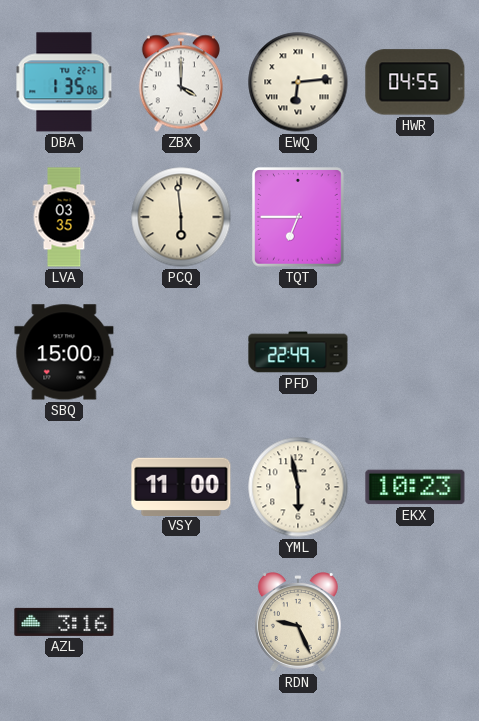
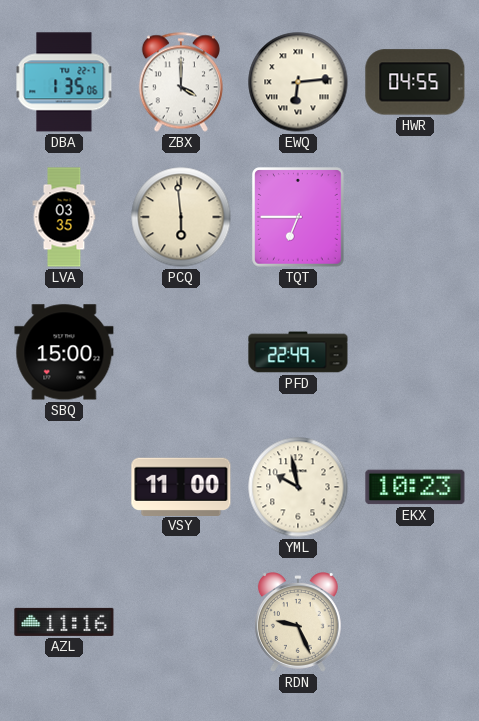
YML: 5:58 -> 9:58 (298, 487)
AZL: 3:16 -> 11:16 (64, 622)
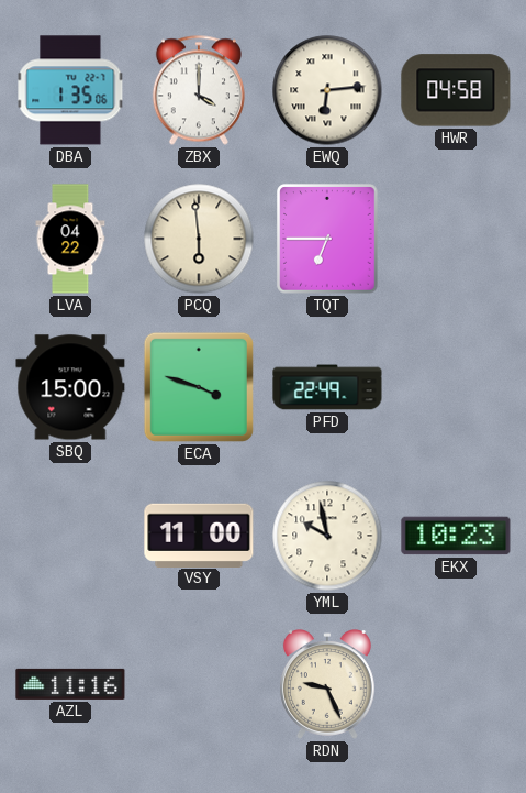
HWR: 04:55 -> 04:58 (456, 90)
LVA: 03:35 -> 04:22 (70, 239)
ECA: none -> 3:48 (199, 387)
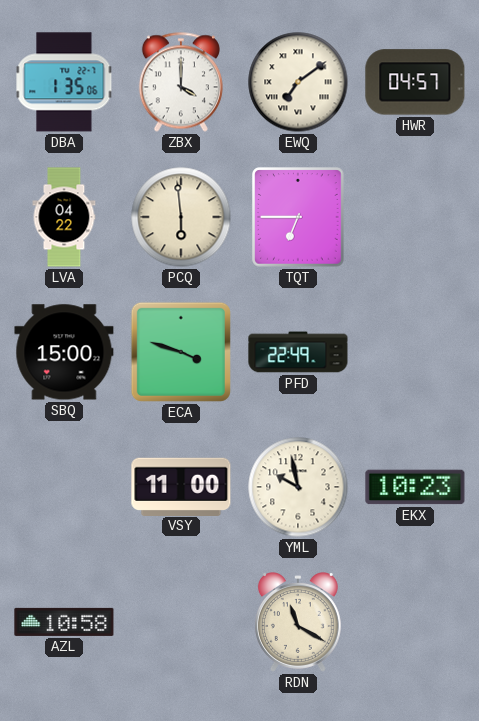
EWQ: 6:14 -> 7:09 (298, 82)
HWR: 04:58 -> 04:57 (415, 82)
AZL: 11:16 -> 10:58 (64, 622)
RDN: 9:26 -> 11:20 (298, 622)
